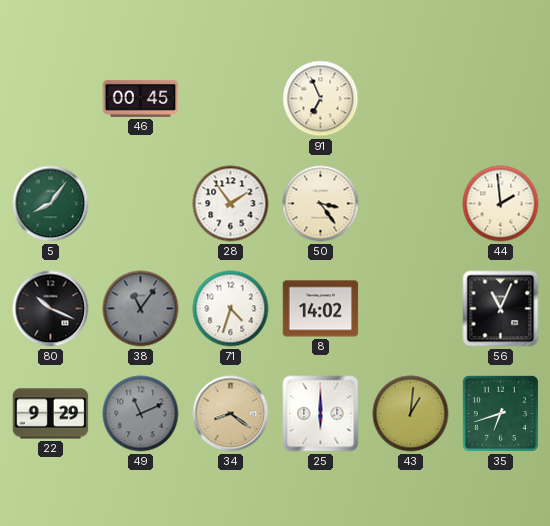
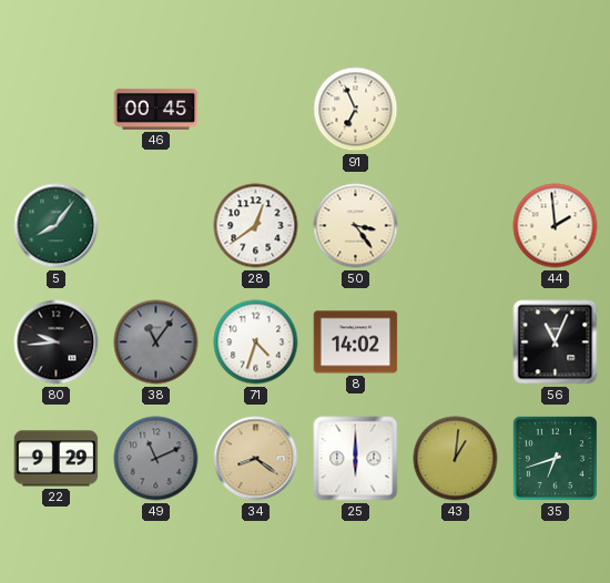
28: 1:54 -> 12:39 (256, 226)
80: 10:19 -> 9:44 (57, 342)
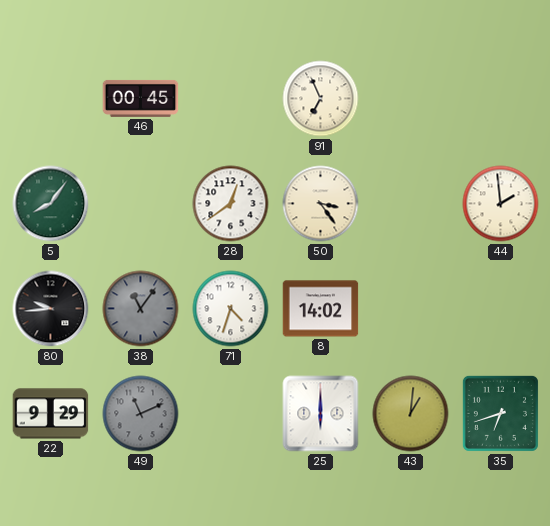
56: 11:04 -> none (556, 342)
34: 8:21 -> none (256, 459)
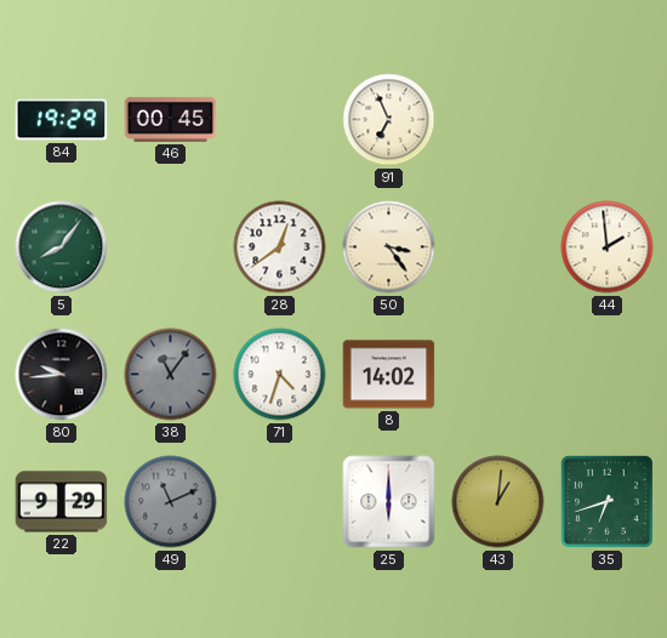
84: none -> 19:29 (62, 120)
